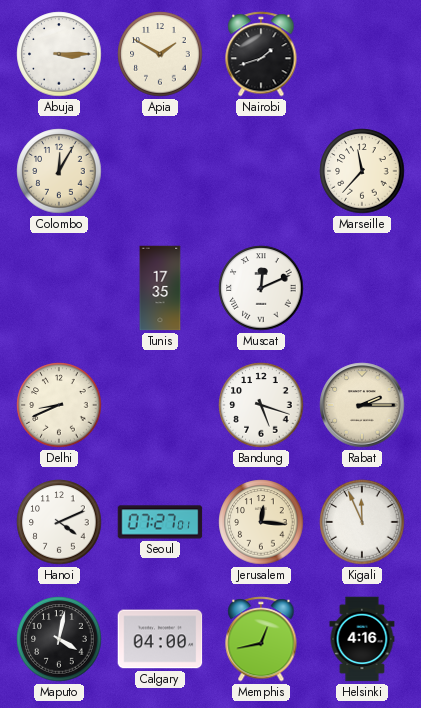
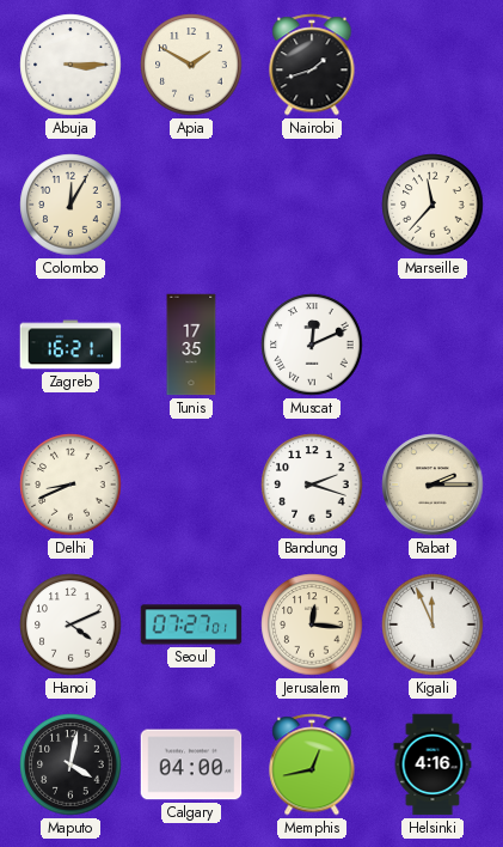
Zagreb: none -> 16:21 (70, 345)
Bandung: 5:18 -> 2:18 (312, 485)
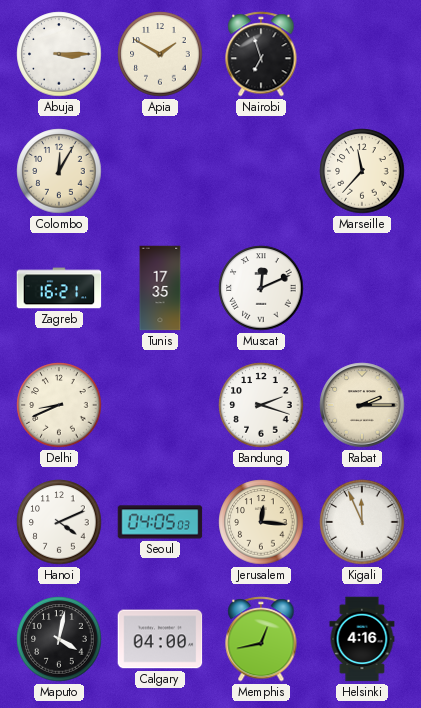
Nairobi: 1:42 -> 6:57 (261, 54)
Seoul: 07:27 -> 04:05 (160, 522)
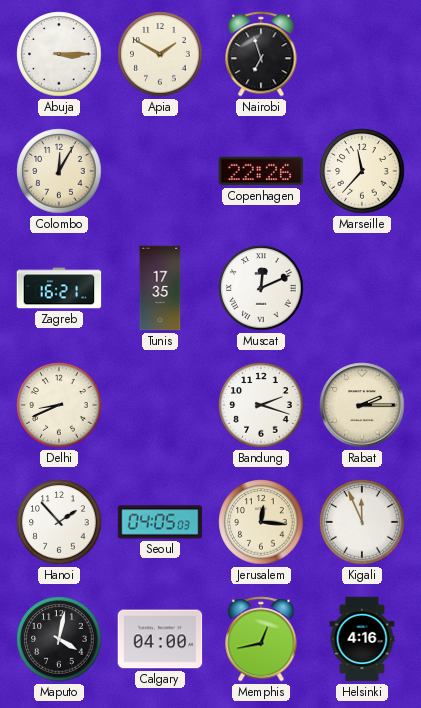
Copenhagen: none -> 22:26 (261, 171)
Hanoi: 4:11 -> 1:53 (59, 522)
